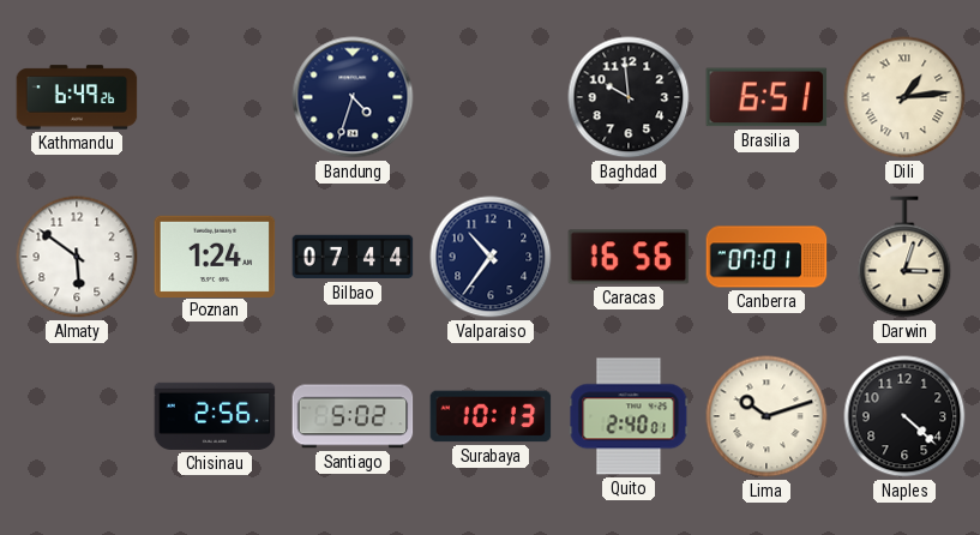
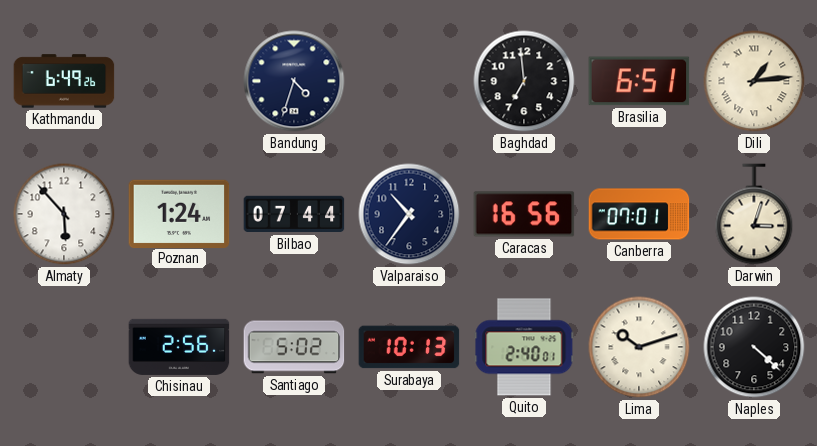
Baghdad: 9:59 -> 6:59 (524, 81)
Almaty: 5:51 -> 5:53 (64, 214)
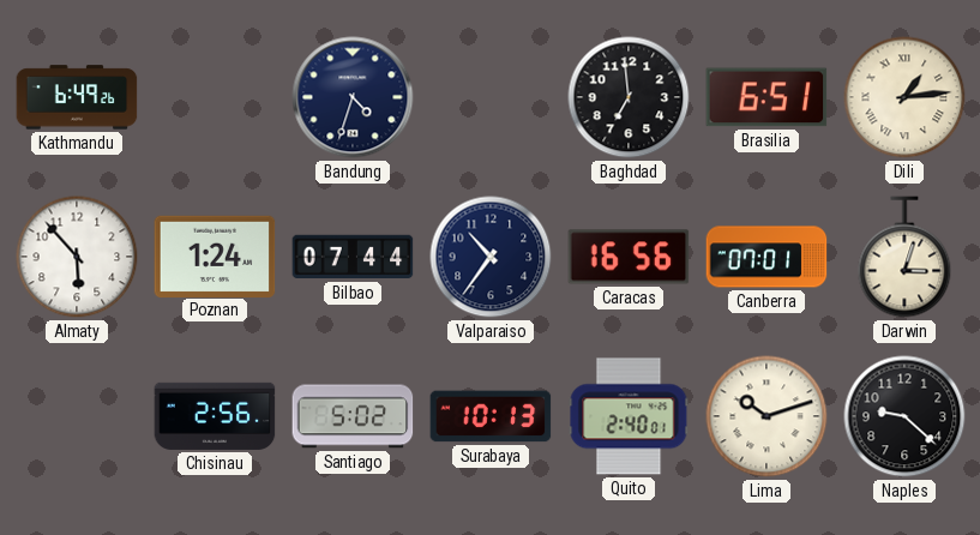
Naples: 4:22 -> 9:22 (904, 416)
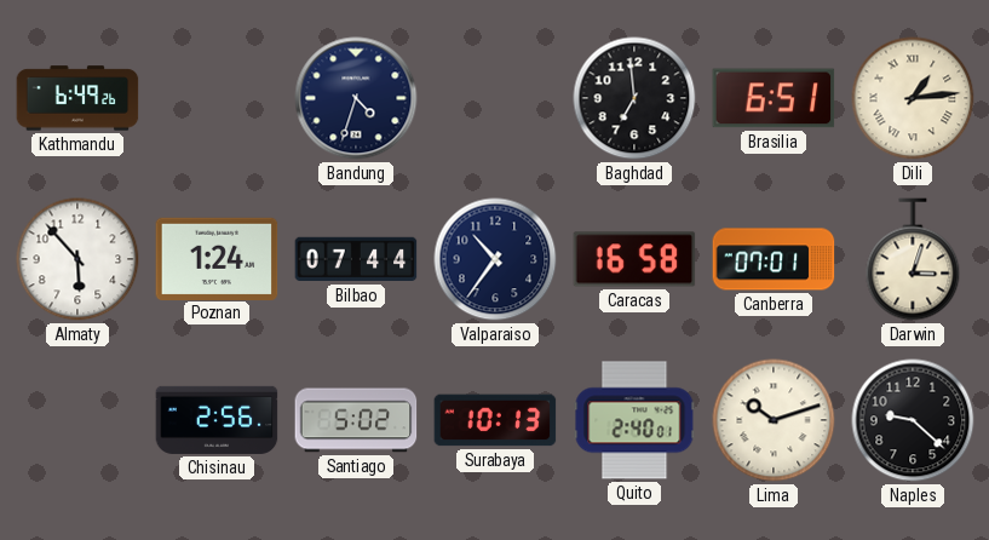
Caracas: 16:56 -> 16:58 (634, 259)
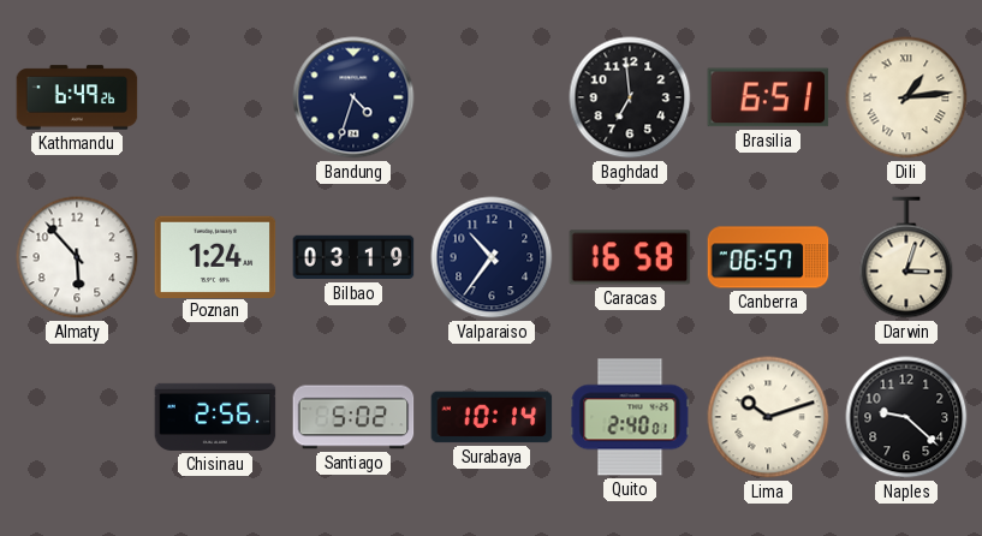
Bilbao: 07:44 -> 03:19 (353, 257)
Canberra: 07:01 -> 06:57 (768, 257)
Surabaya: 10:13 -> 10:14 (492, 417)
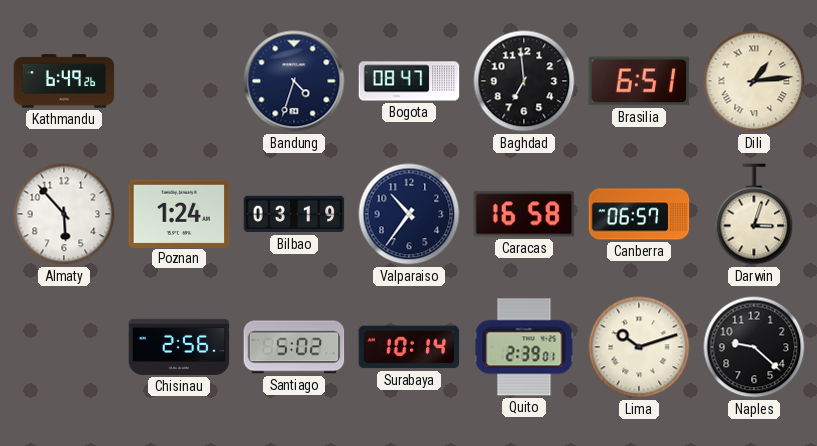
Bogota: none -> 08:47 (409, 81)
Quito: 2:40 -> 2:39 (524, 347)
